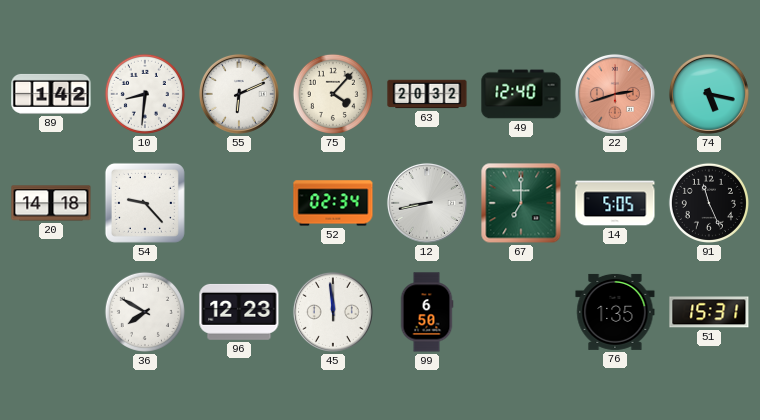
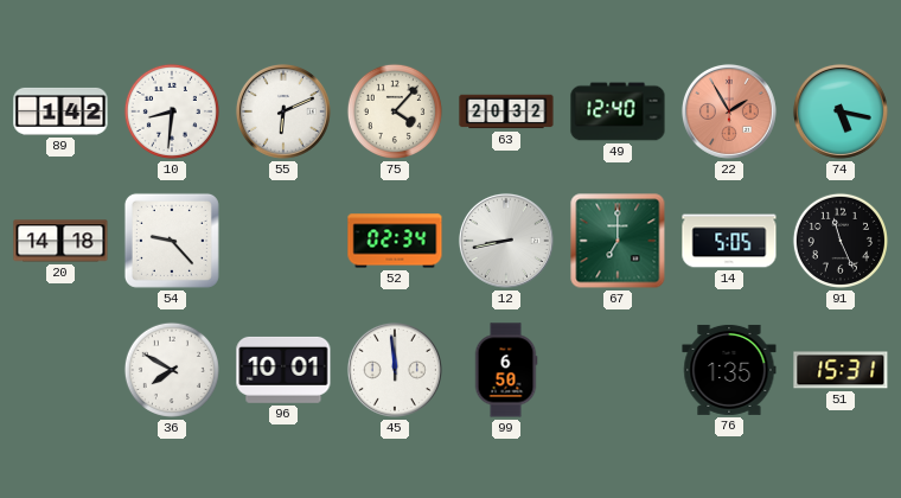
22: 2:42 -> 1:55 (729, 111)
96: 12:23 -> 10:01 (283, 370)
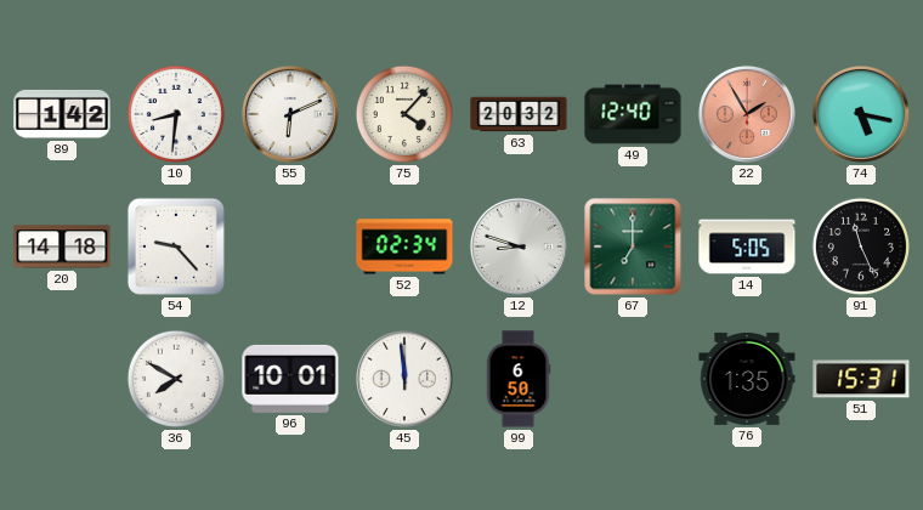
12: 8:43 -> 8:48 (519, 246)
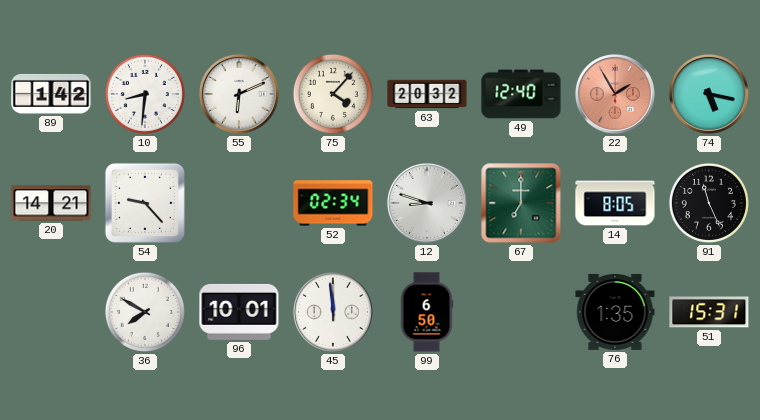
20: 14:18 -> 14:21 (51, 203)
14: 5:05 -> 8:05 (615, 203)
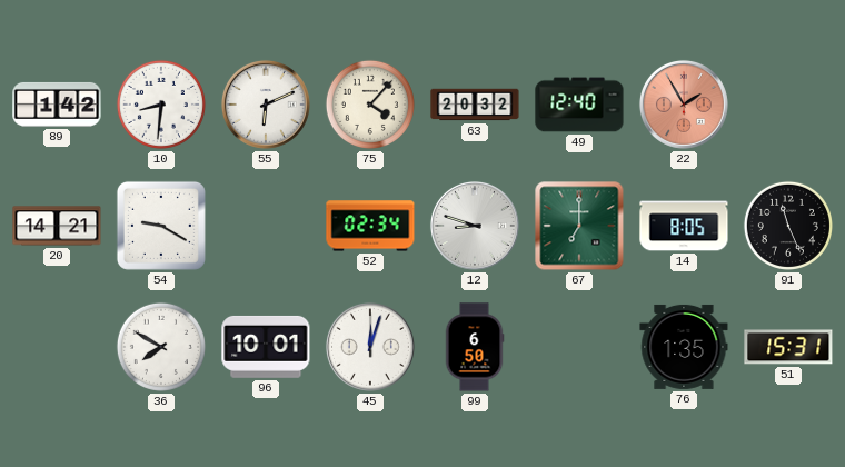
74: 5:17 -> none (709, 94)
54: 9:23 -> 9:20 (161, 226)
45: 11:59 -> 12:03 (370, 347)
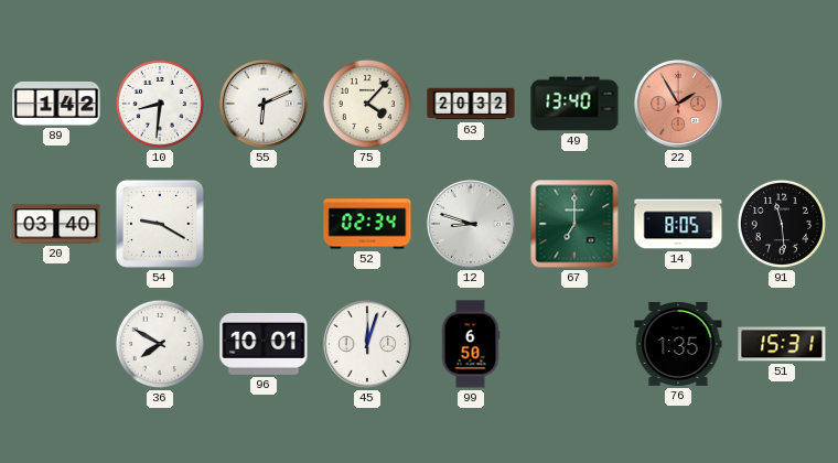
49: 12:40 -> 13:40 (574, 104)
20: 14:21 -> 03:40 (56, 224)
91: 11:26 -> 11:29 (782, 224)
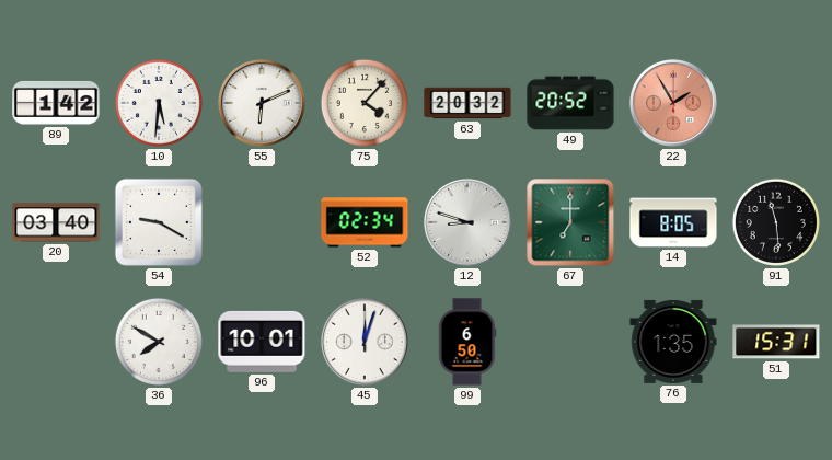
10: 8:31 -> 5:31 (159, 103)
49: 13:40 -> 20:52 (570, 103)
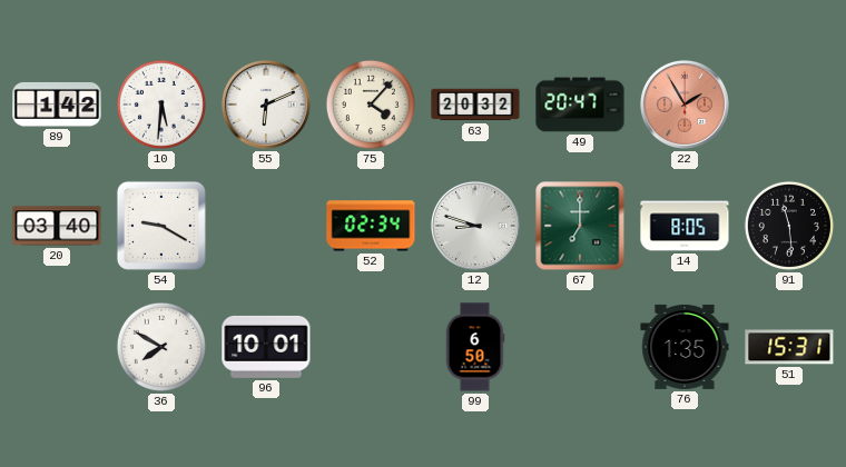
49: 20:52 -> 20:47 (580, 105)
45: 12:03 -> none (365, 342)
